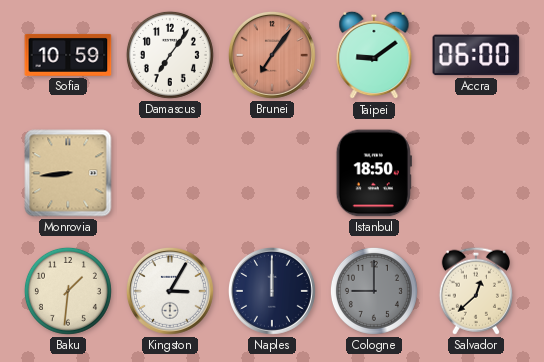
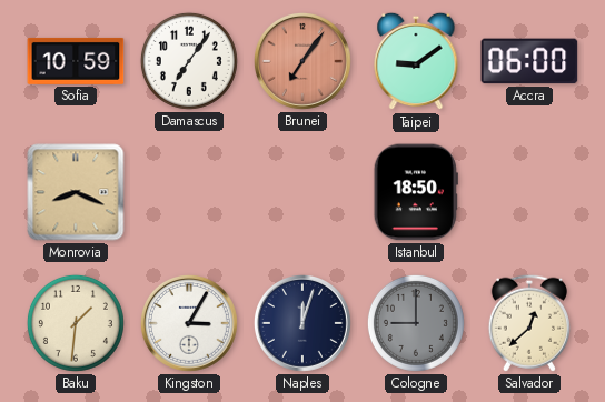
Monrovia: 8:44 -> 8:19 (76, 192)
Naples: 12:00 -> 12:03 (302, 323)
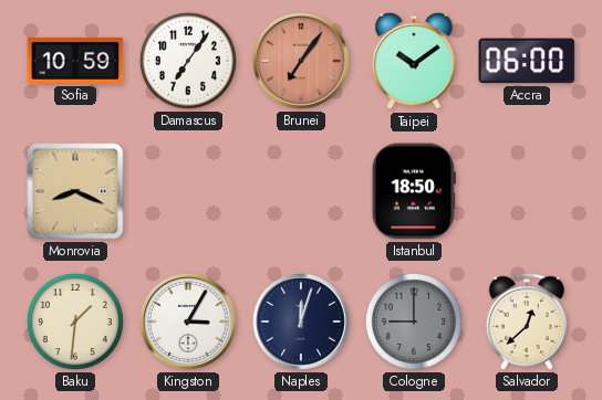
Taipei: 9:09 -> 10:09 (414, 61)
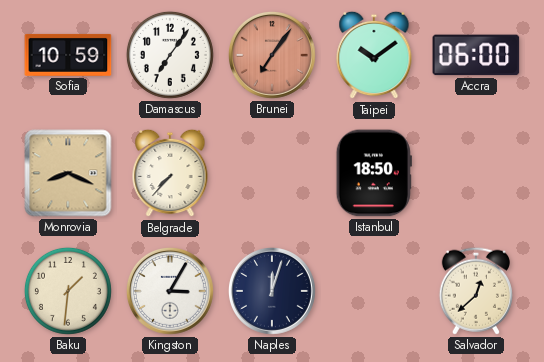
Belgrade: none -> 7:37 (170, 173)
Cologne: 9:00 -> none (414, 322)
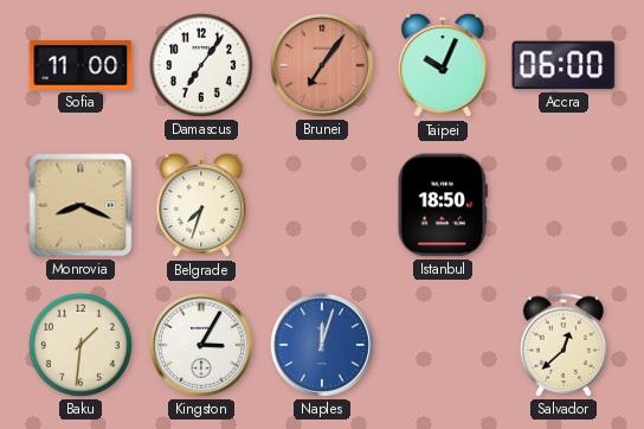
Sofia: 10:59 -> 11:00 (80, 65)
Taipei: 10:09 -> 10:04 (443, 65)
Belgrade: 7:37 -> 7:33 (201, 205)
Naples dial: navy -> blue (322, 345)
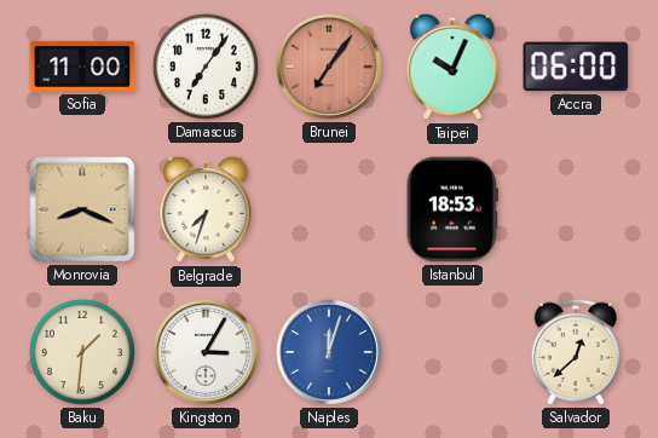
Istanbul: 18:50 -> 18:53 (452, 209)
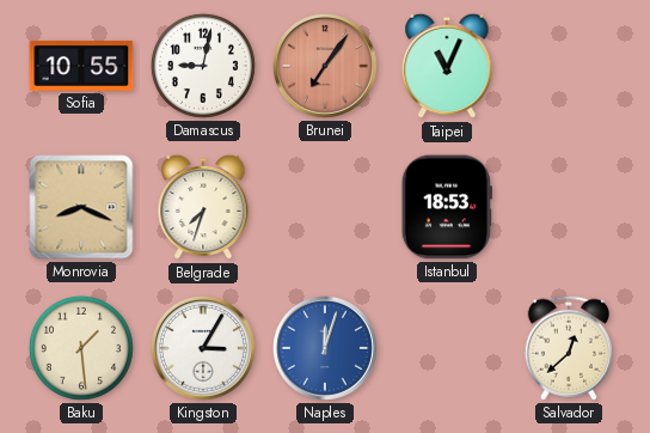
Sofia: 11:00 -> 10:55 (81, 66)
Damascus: 7:06 -> 9:02 (203, 66)
Taipei: 10:04 -> 11:04 (447, 66)
Accra: 06:00 -> none (576, 67)
Baku: 1:31 -> 1:29 (81, 348)
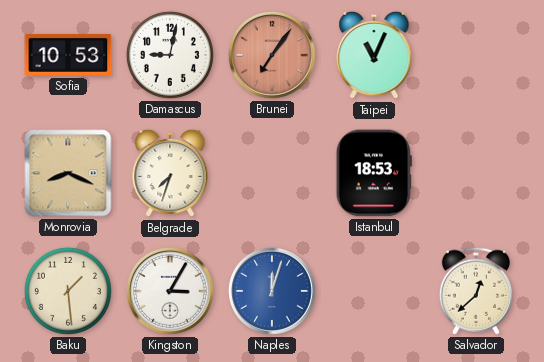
Sofia: 10:55 -> 10:53 (68, 55)
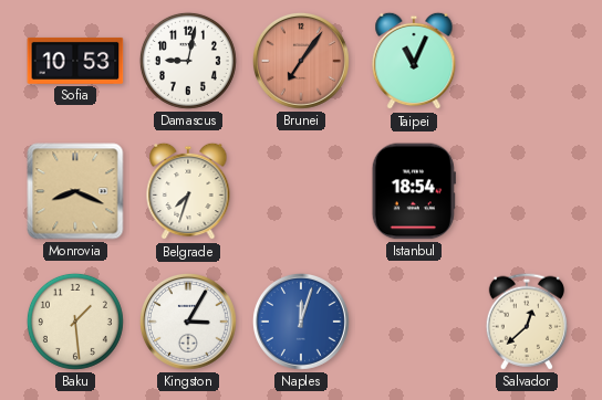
Istanbul: 18:53 -> 18:54 (414, 191)
